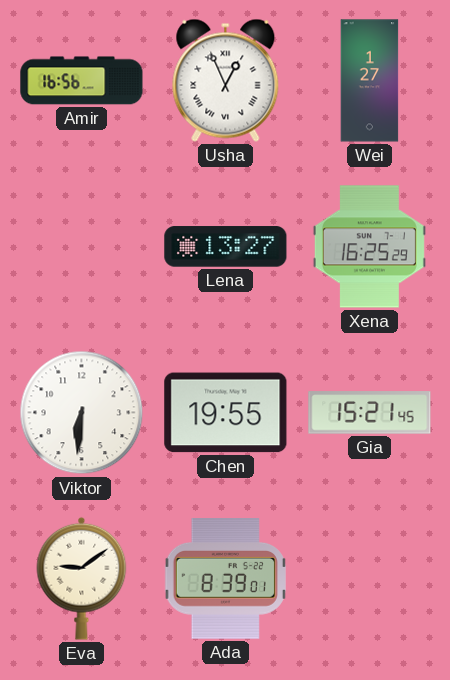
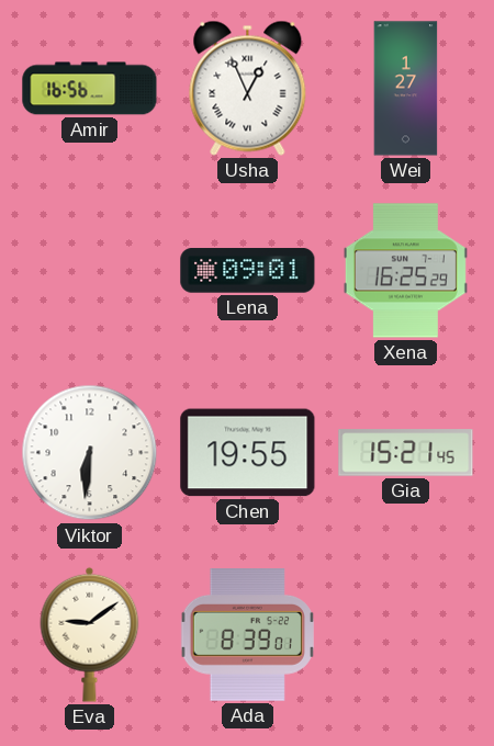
Lena: 13:27 -> 09:01 (248, 271)
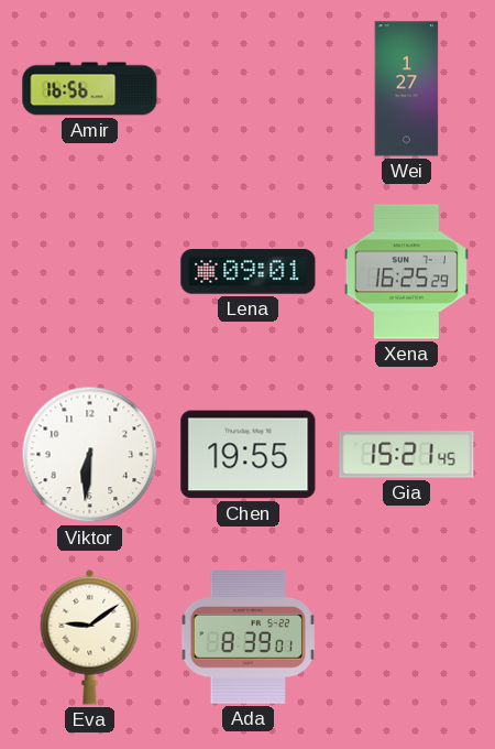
Usha: 12:56 -> none (248, 88)
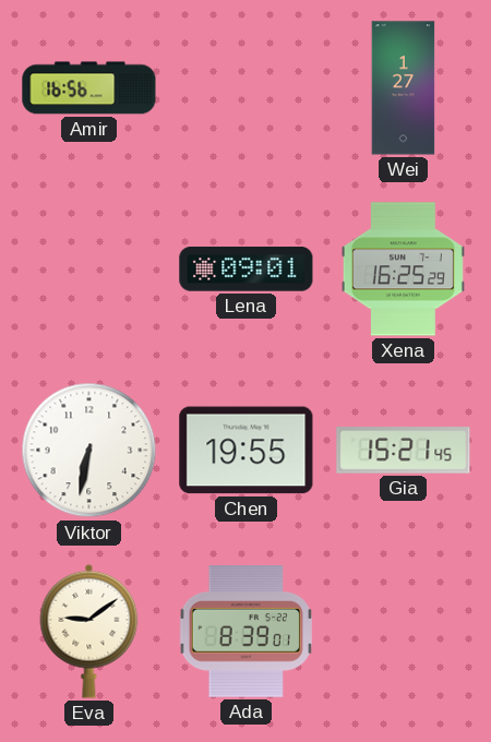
Viktor: 6:31 -> 6:32 (89, 451)
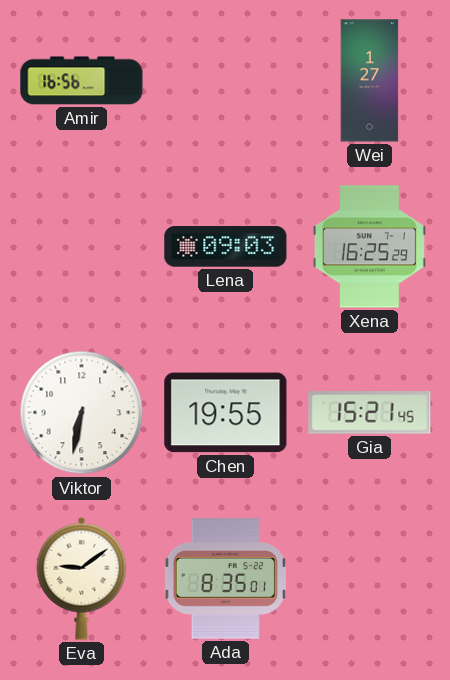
Lena: 09:01 -> 09:03 (226, 247)
Ada: 8:39 -> 8:35 (225, 579)
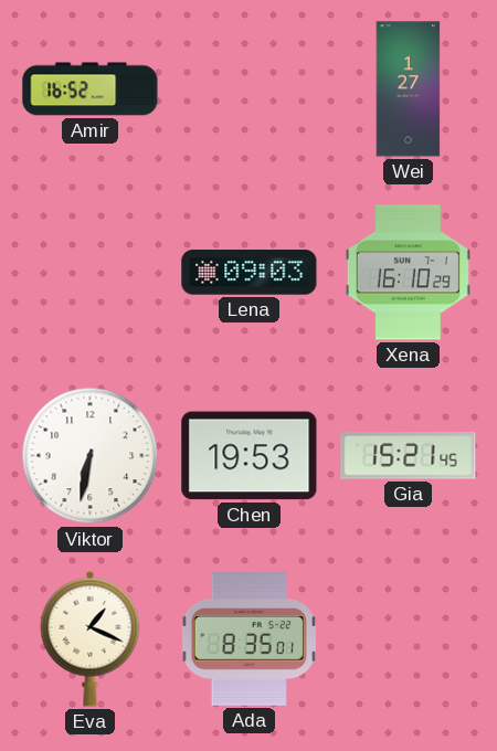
Amir: 16:56 -> 16:52 (91, 89)
Xena: 16:25 -> 16:10 (408, 273)
Chen: 19:55 -> 19:53 (250, 456)
Eva: 9:09 -> 1:19 (91, 638)
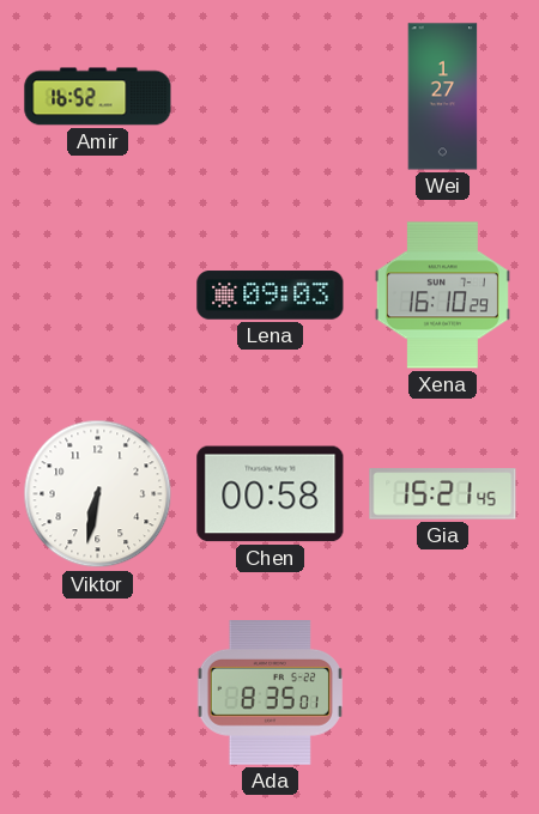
Chen: 19:53 -> 00:58 (271, 494)
Eva: 1:19 -> none (91, 638)
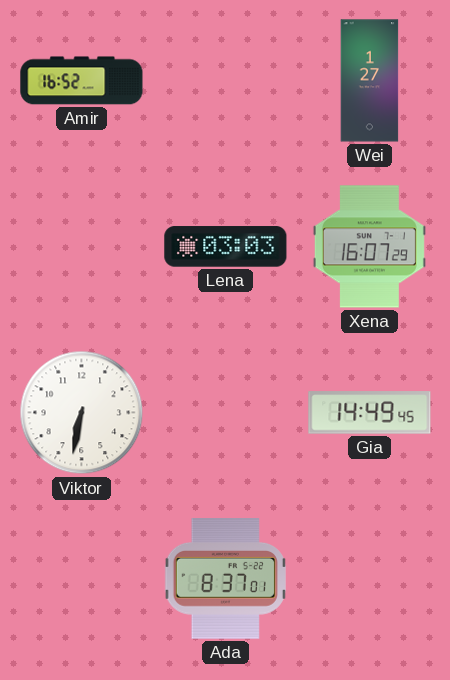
Lena: 09:03 -> 03:03 (226, 247)
Xena: 16:10 -> 16:07 (369, 247)
Chen: 00:58 -> none (271, 494)
Gia: 15:21 -> 14:49 (370, 413)
Ada: 8:35 -> 8:37 (225, 579)
